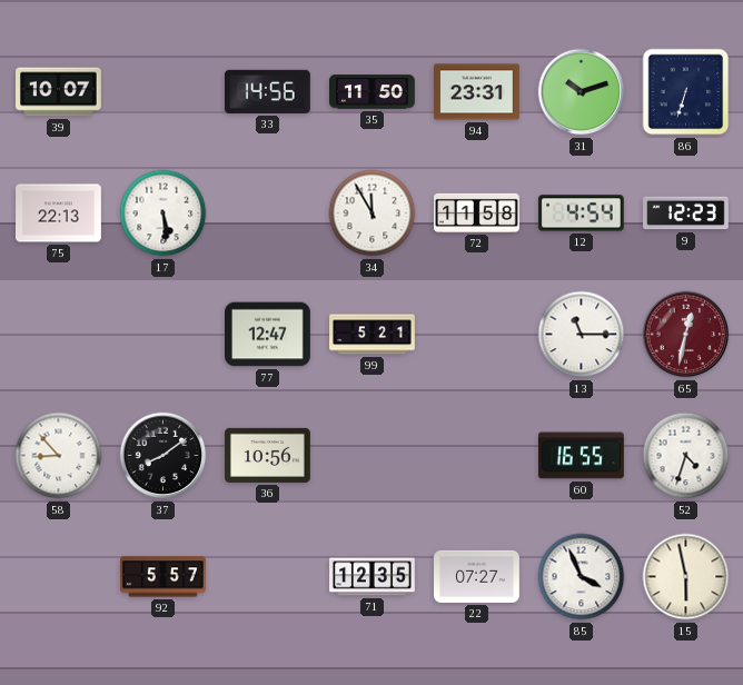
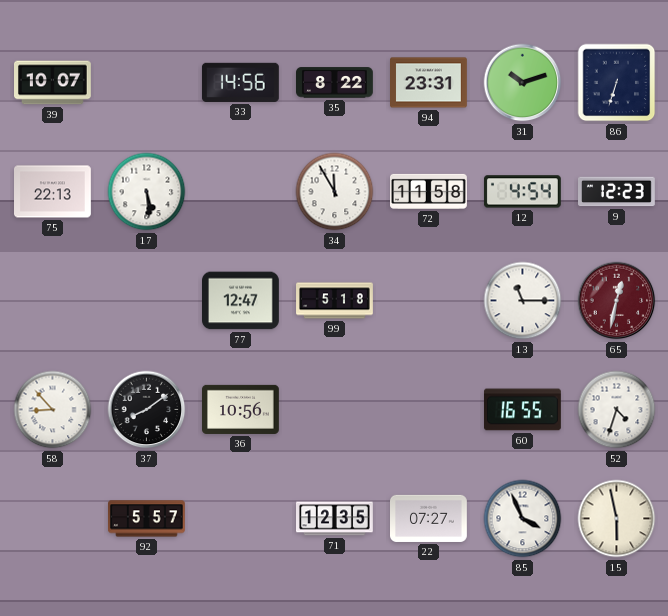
35: 11:50 -> 8:22 (335, 83)
99: 5:21 -> 5:18 (335, 301)
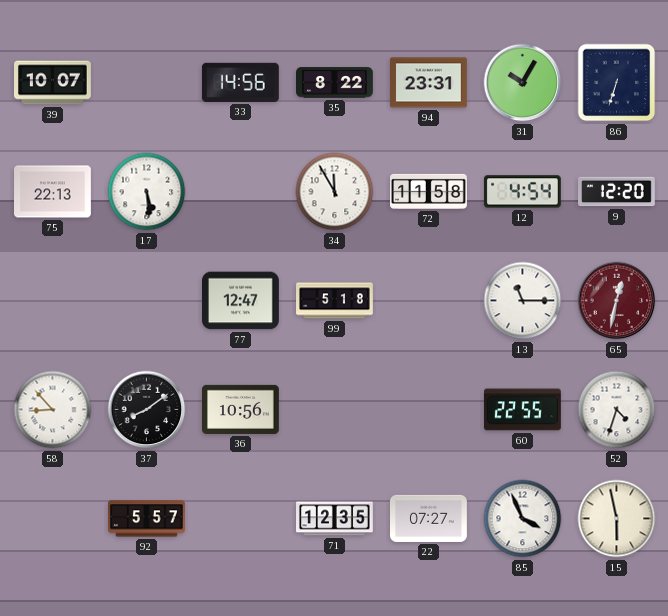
31: 10:12 -> 10:05 (523, 83)
9: 12:23 -> 12:20 (617, 192)
60: 16:55 -> 22:55 (523, 410)
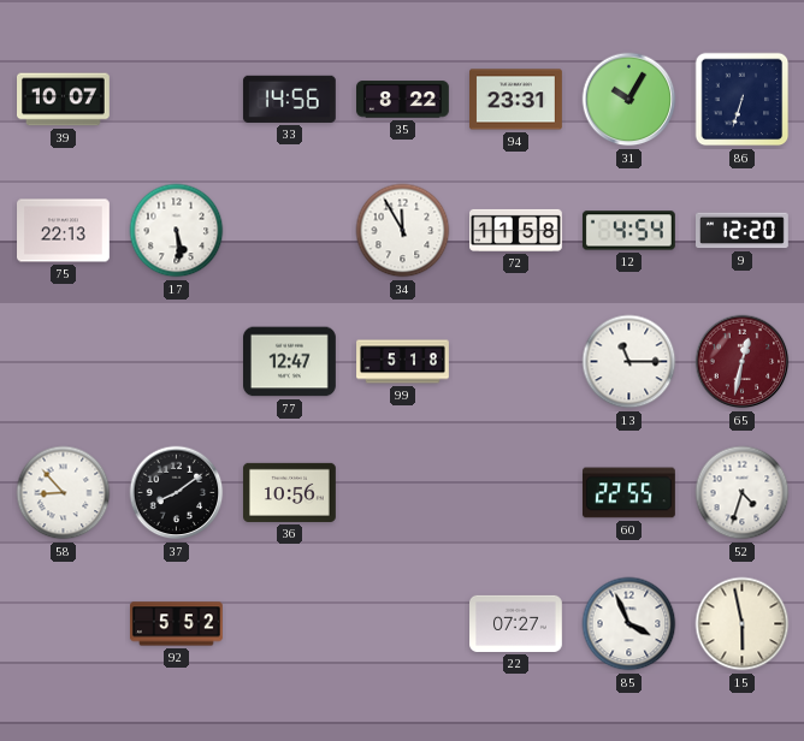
92: 5:57 -> 5:52 (177, 624)
71: 12:35 -> none (335, 519)
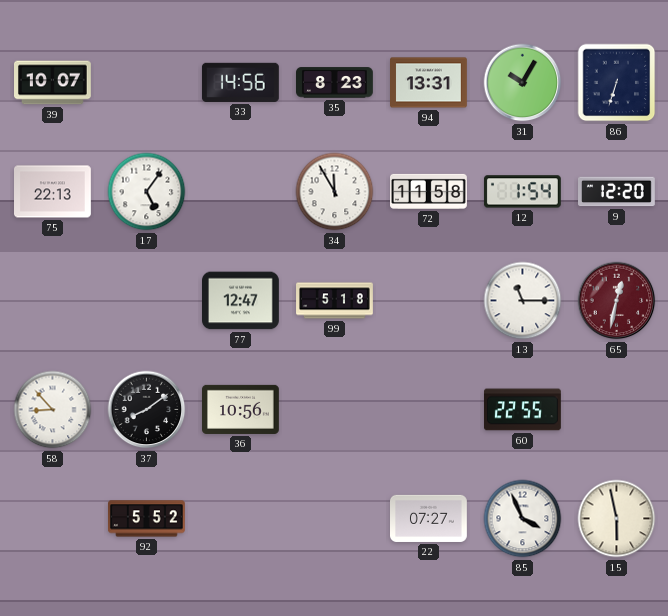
35: 8:22 -> 8:23 (335, 83)
94: 23:31 -> 13:31 (429, 83)
17: 5:29 -> 5:06 (147, 192)
12: 4:54 -> 1:54 (522, 192)
52: 4:33 -> none (743, 493)
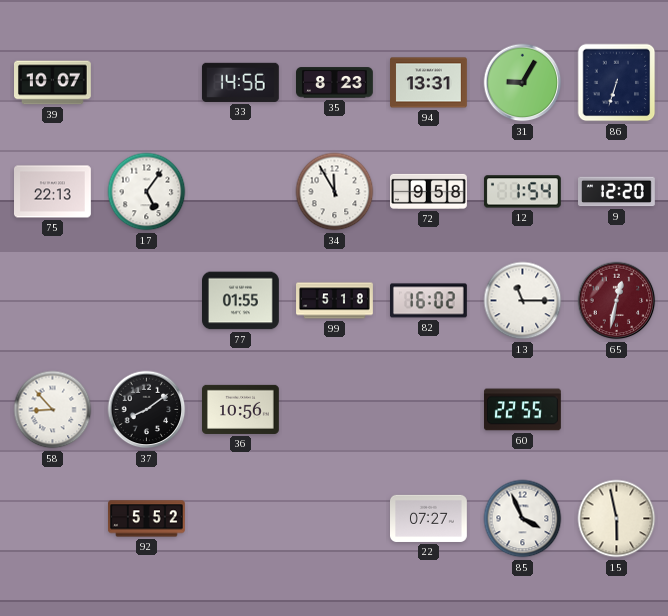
31: 10:05 -> 9:05 (523, 83)
72: 11:58 -> 9:58 (429, 191)
77: 12:47 -> 01:55 (241, 301)
82: none -> 16:02 (429, 301)
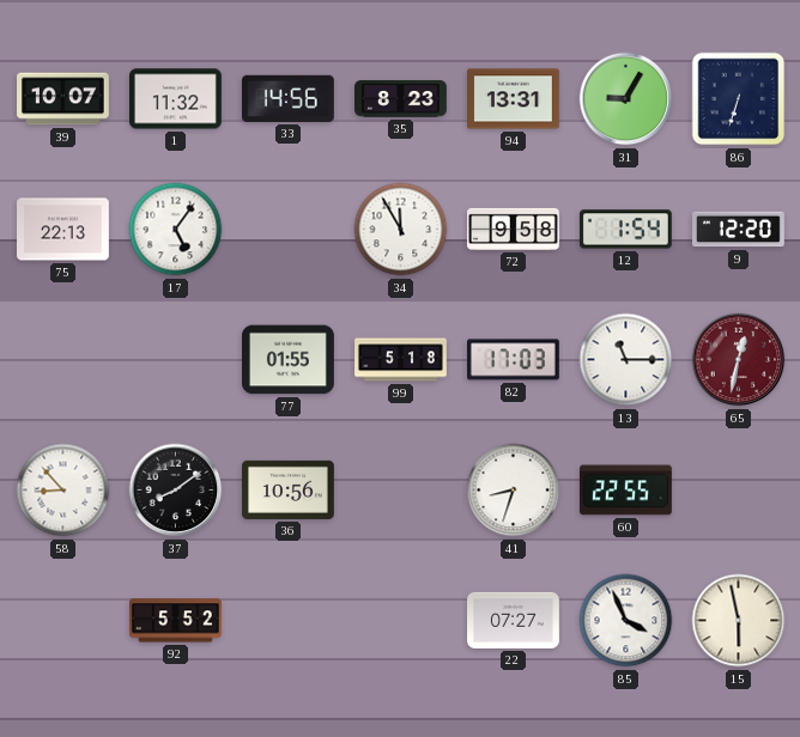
1: none -> 11:32 (176, 99)
82: 16:02 -> 17:03 (514, 360)
41: none -> 8:33 (514, 491)
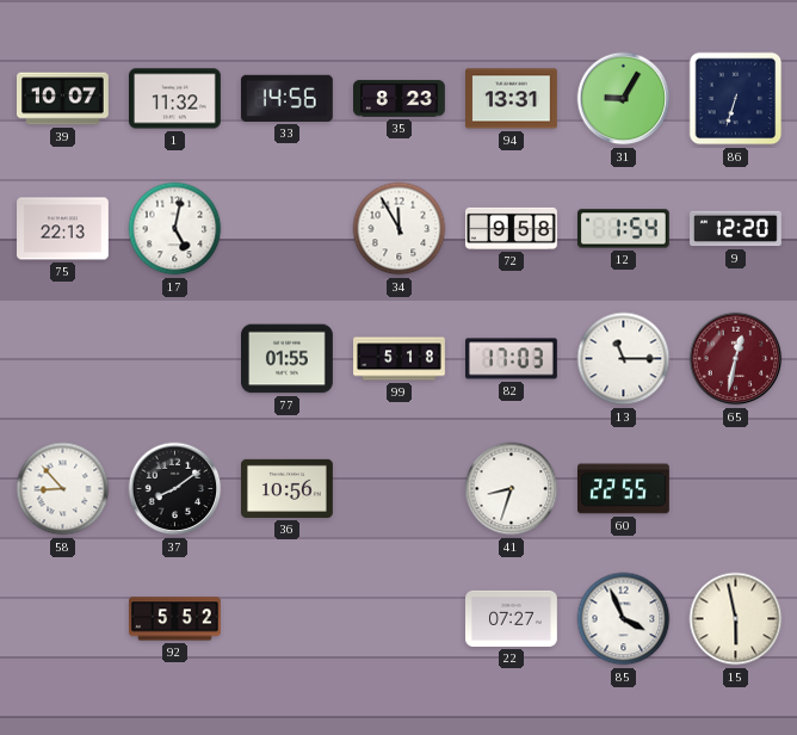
17: 5:06 -> 5:02 (175, 229)
